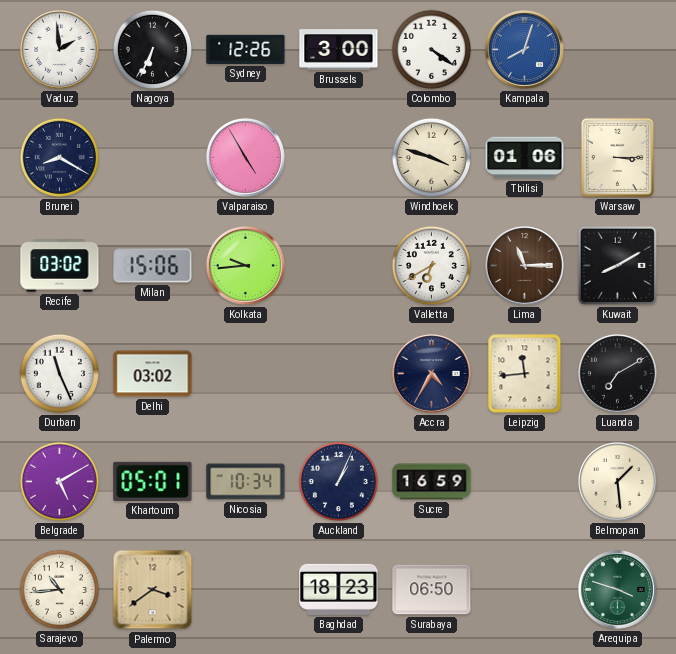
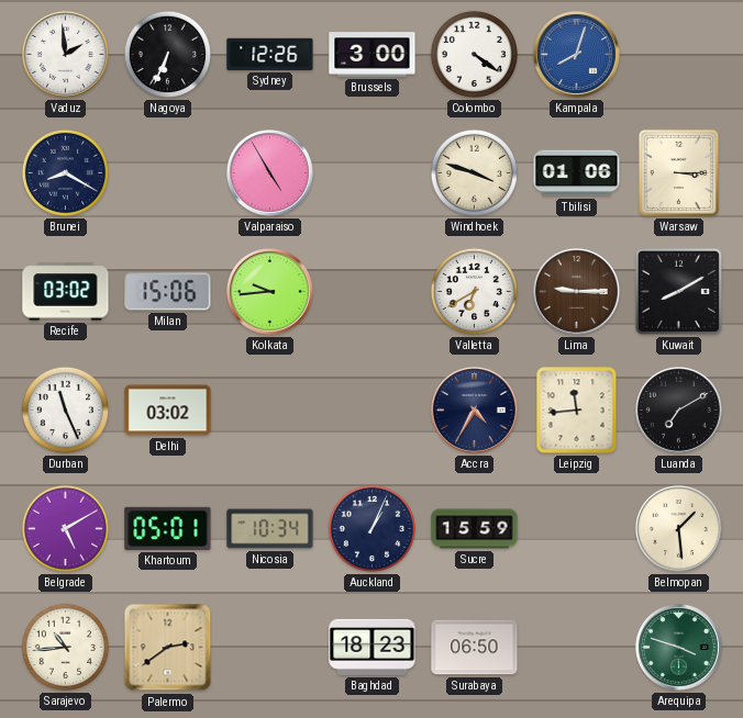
Lima: 11:15 -> 9:15 (576, 291)
Sucre: 16:59 -> 15:59 (475, 529)
Palermo: 3:39 -> 2:39 (168, 648)
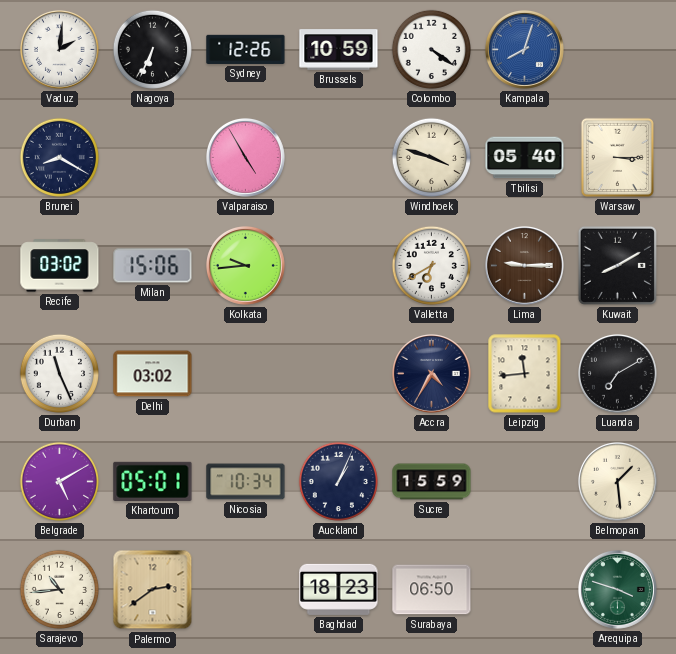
Vaduz: 1:59 -> 2:01 (59, 49)
Brussels: 3:00 -> 10:59 (339, 50)
Tbilisi: 01:06 -> 05:40 (525, 158)
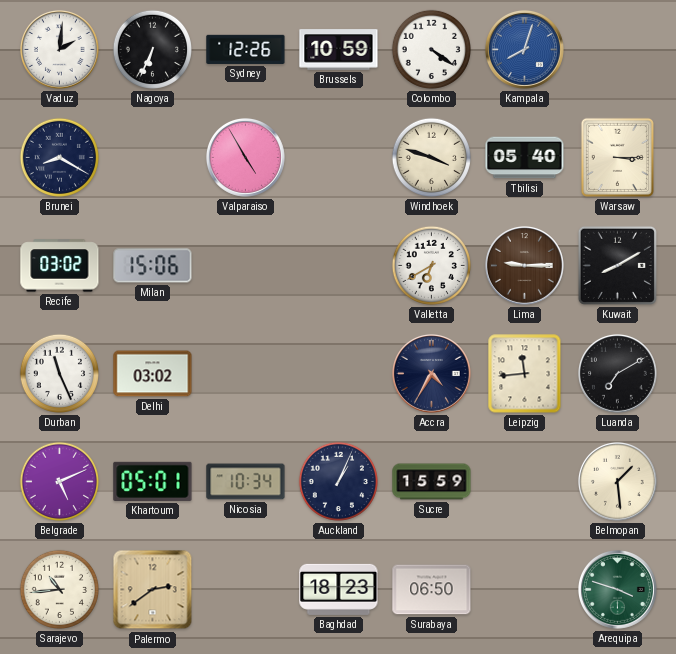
Kolkata: 9:44 -> none (245, 265)
Belgrade: 5:10 -> 5:11 (59, 481)
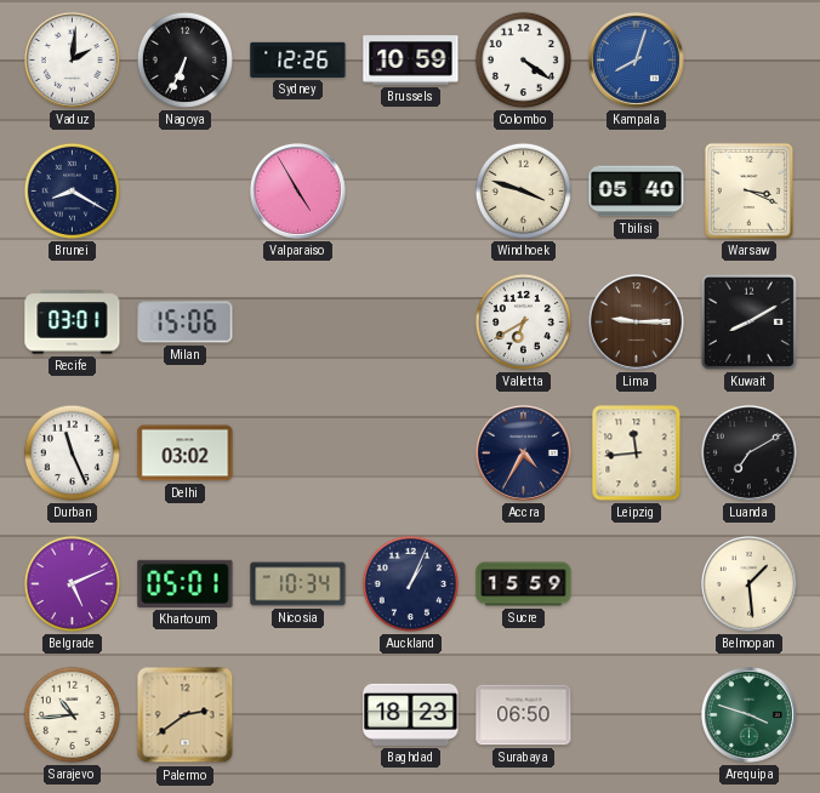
Warsaw: 3:15 -> 3:19 (748, 190)
Recife: 03:02 -> 03:01 (73, 323)
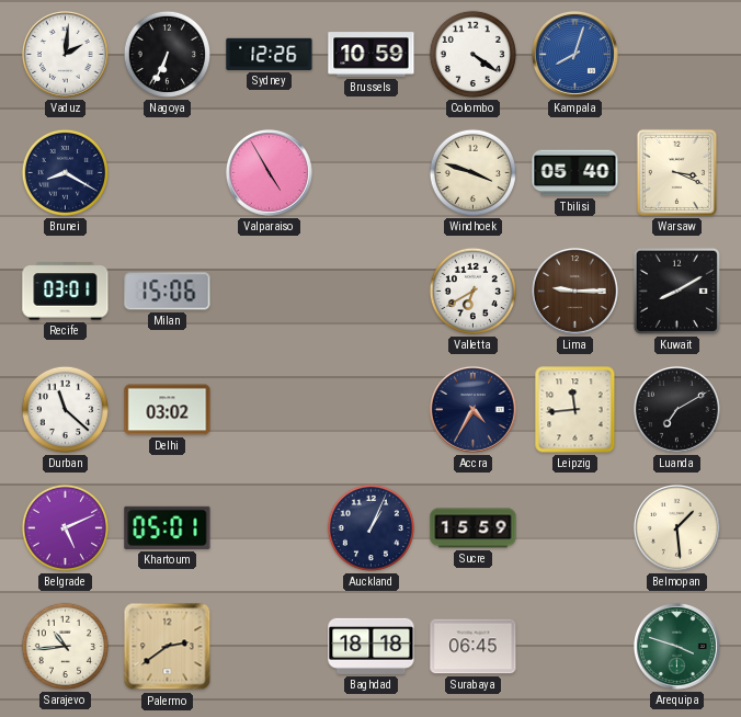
Durban: 11:26 -> 11:22 (65, 409)
Nicosia: 10:34 -> none (298, 584)
Baghdad: 18:23 -> 18:18 (372, 646)
Surabaya: 06:50 -> 06:45 (474, 647)
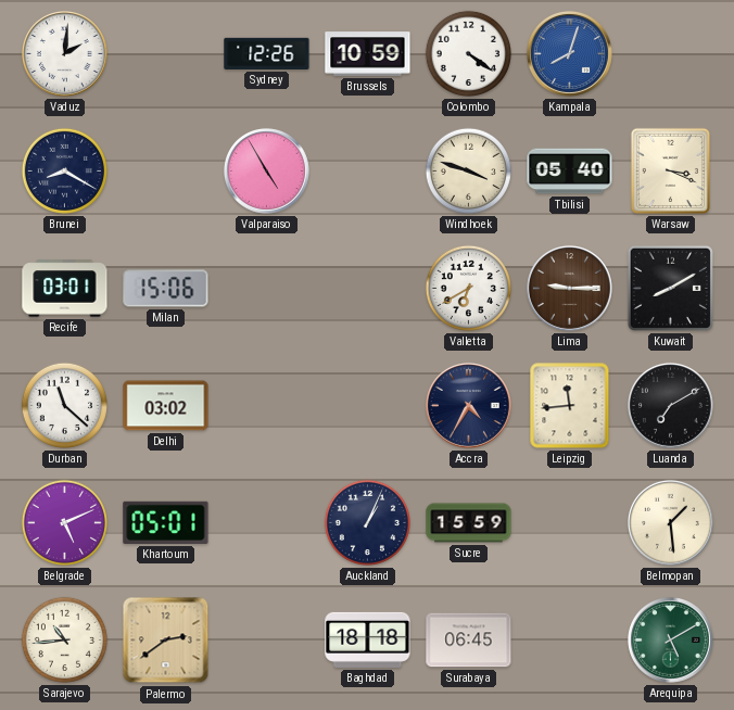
Nagoya: 6:34 -> none (167, 54)
Arequipa: 3:48 -> 5:10 (670, 639)
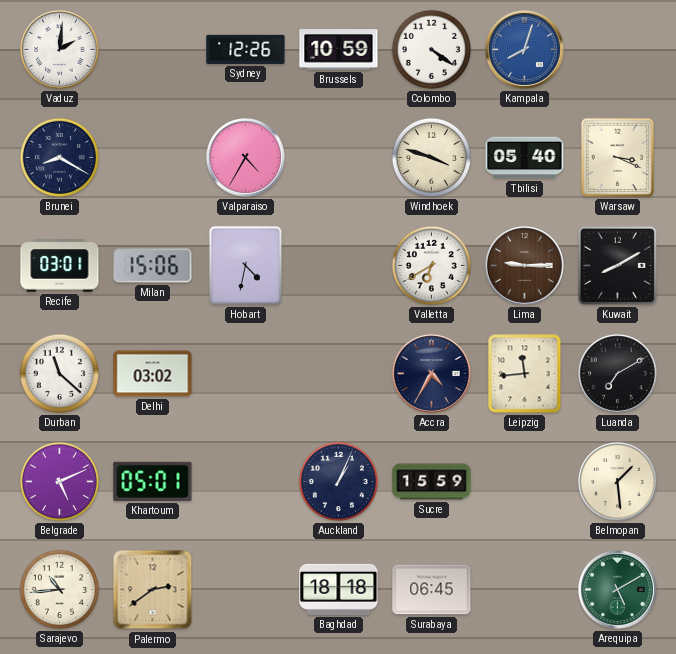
Valparaiso: 4:55 -> 4:35 (245, 157)
Hobart: none -> 4:32 (245, 265)
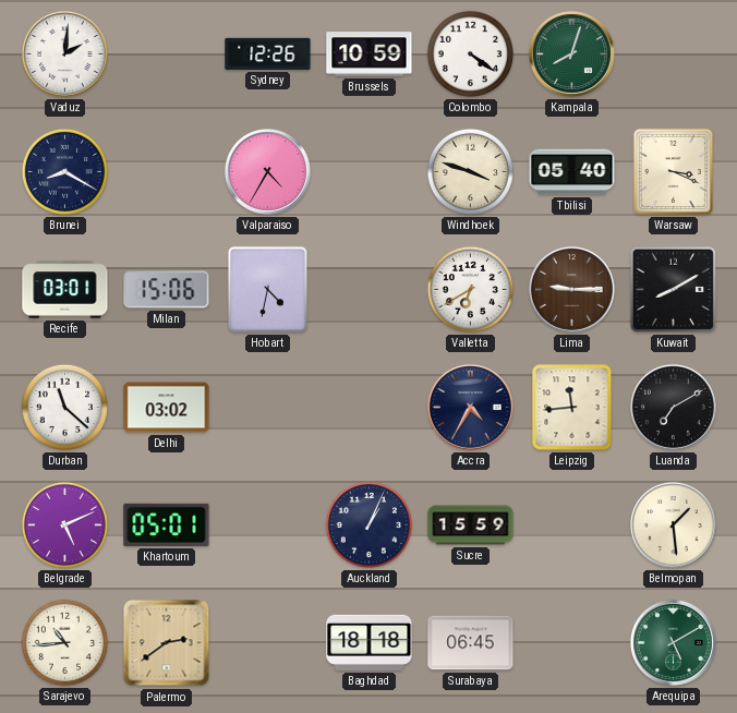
Kampala dial: blue -> green (571, 53)
